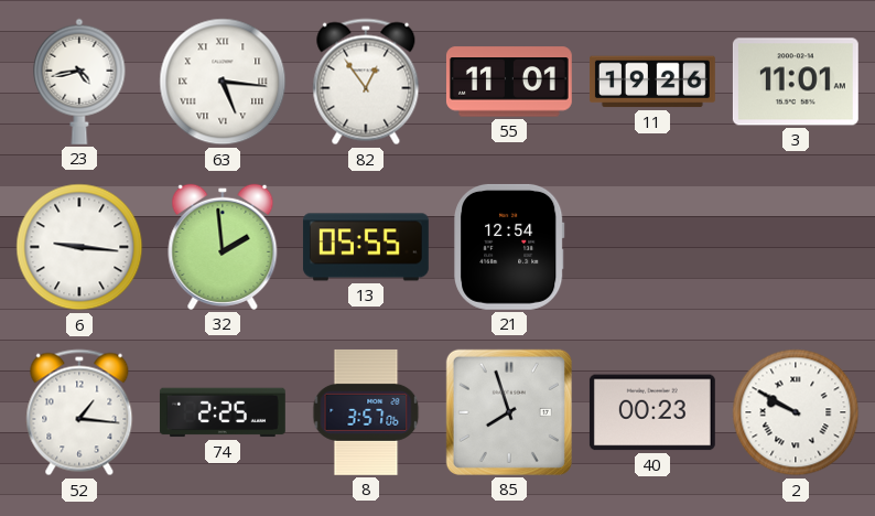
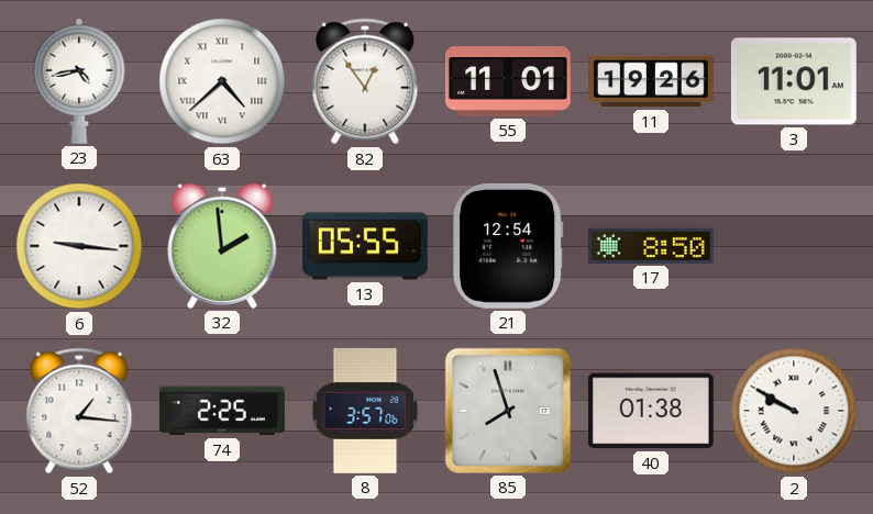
63: 5:16 -> 4:38 (222, 81)
17: none -> 8:50 (651, 246)
40: 00:23 -> 01:38 (651, 411)
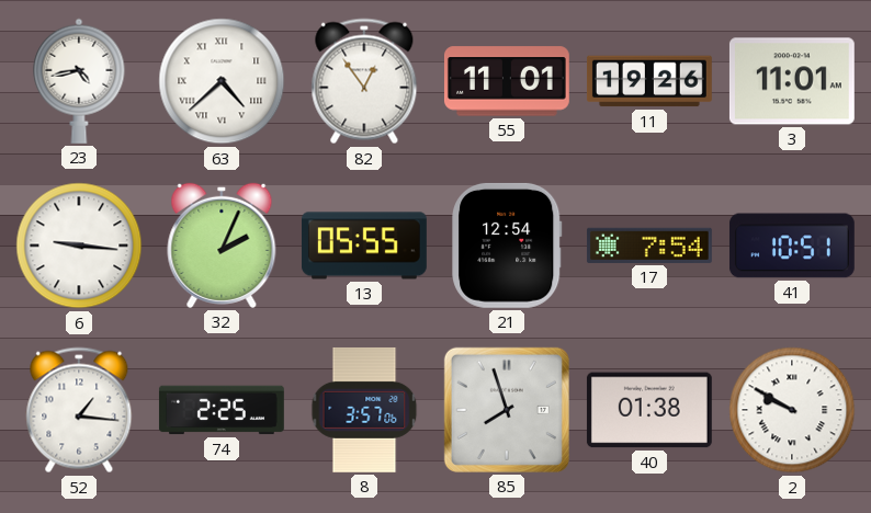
32: 1:59 -> 2:04 (222, 246)
17: 8:50 -> 7:54 (649, 246)
41: none -> 10:51 (792, 246)
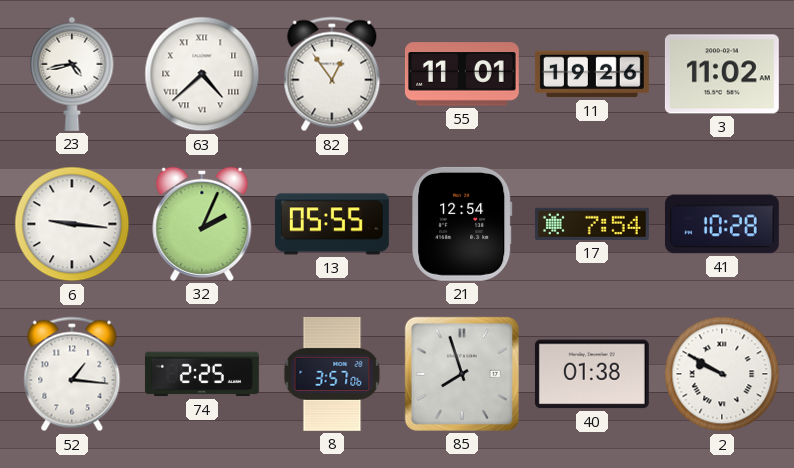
3: 11:01 -> 11:02 (722, 74)
41: 10:51 -> 10:28 (722, 224)
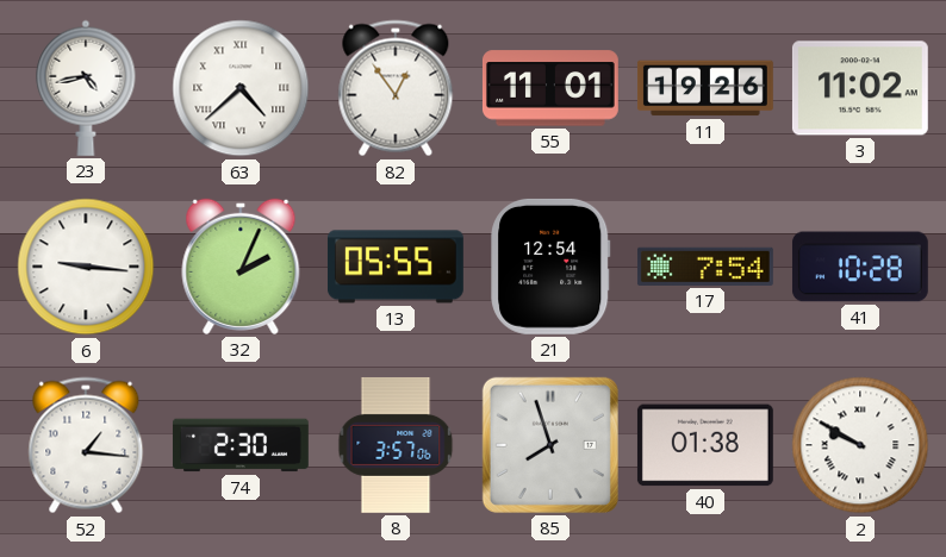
74: 2:25 -> 2:30 (241, 445)
